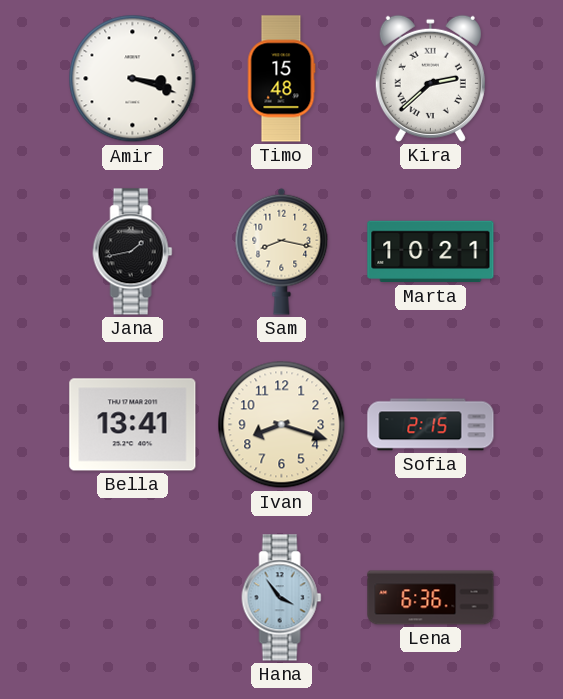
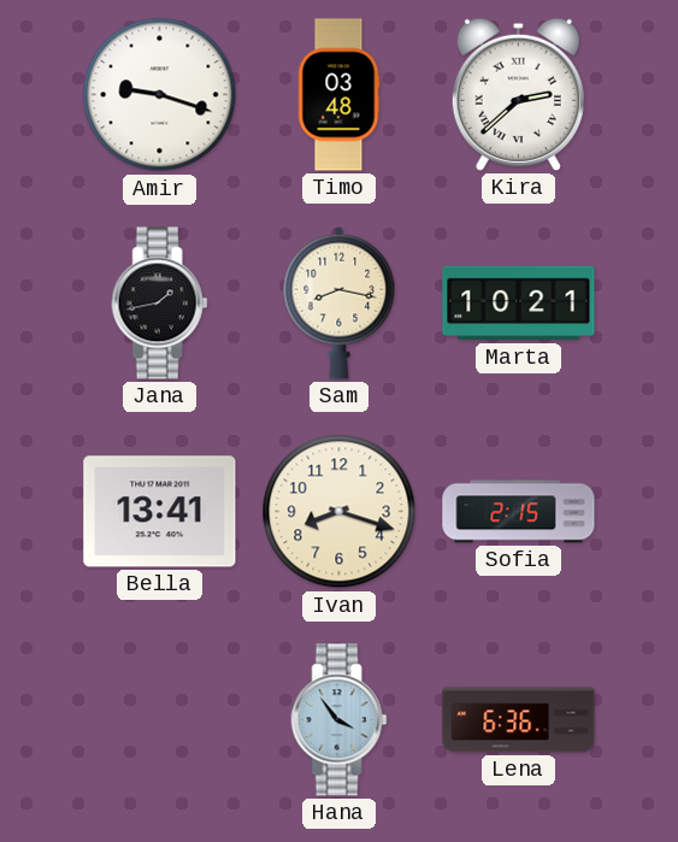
Amir: 3:18 -> 9:18 (160, 95)
Timo: 15:48 -> 03:48 (338, 95)
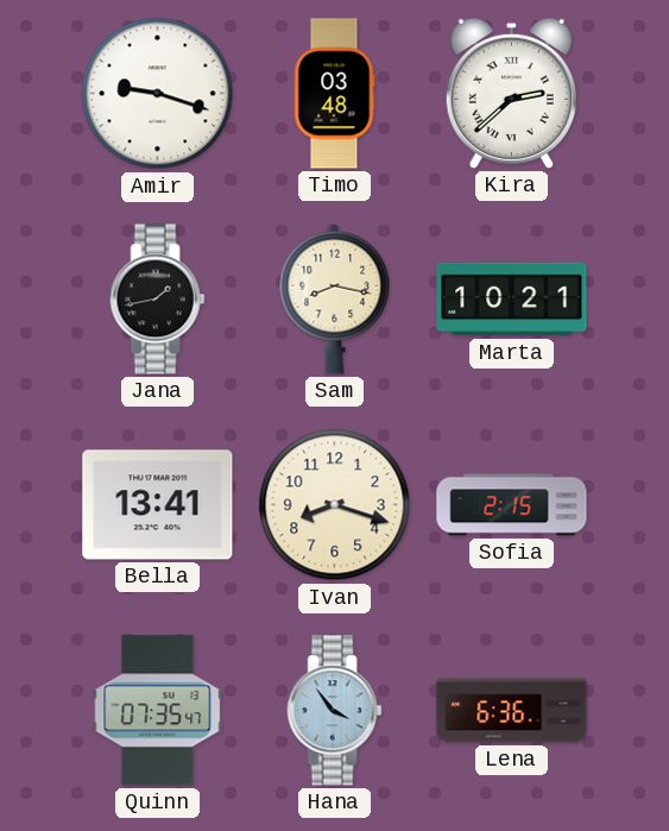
Quinn: none -> 07:35 (158, 711)
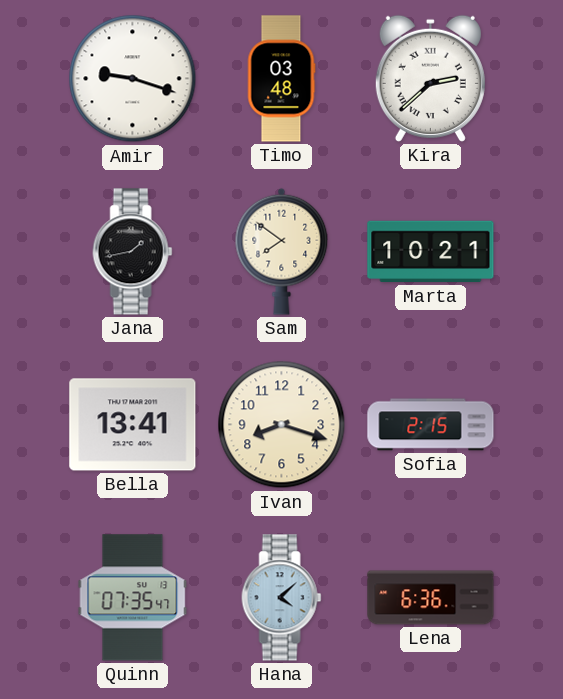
Sam: 8:17 -> 7:51 (282, 251)
Hana: 3:54 -> 4:08 (282, 598)
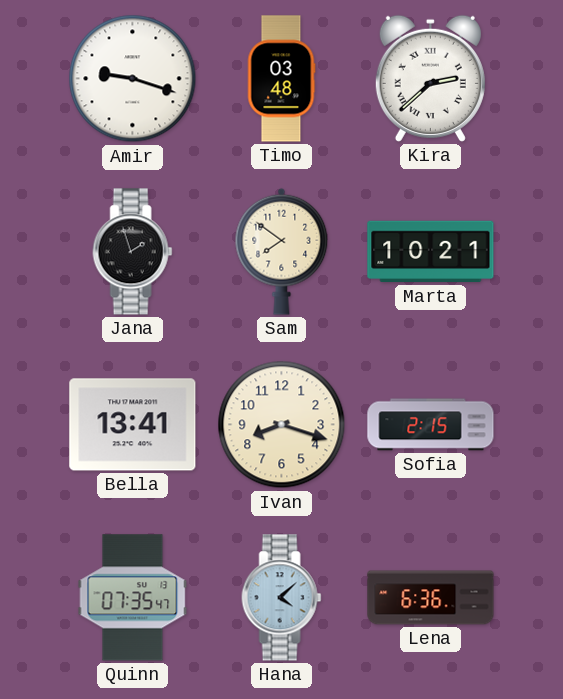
Jana: 1:43 -> 1:57 (133, 252)
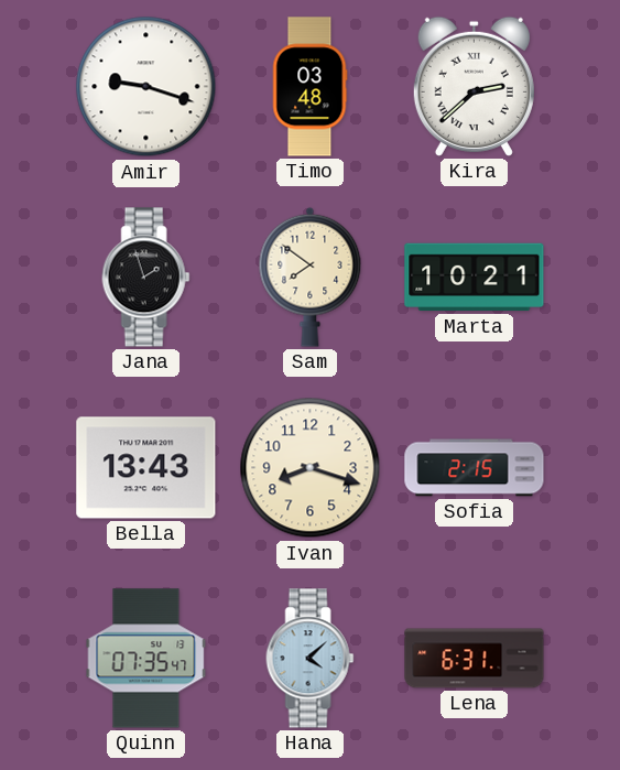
Bella: 13:41 -> 13:43 (146, 468)
Lena: 6:36 -> 6:31 (475, 659)
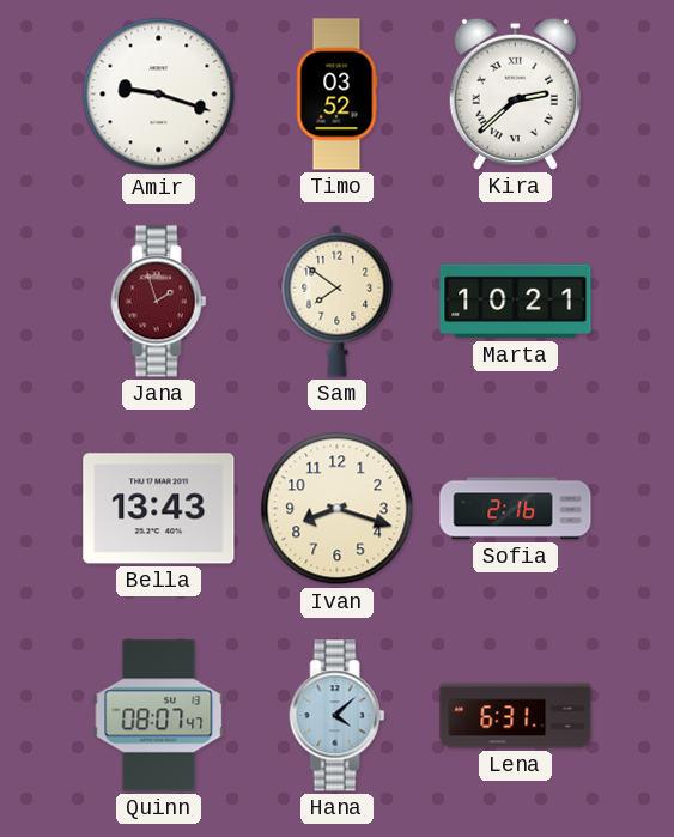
Timo: 03:48 -> 03:52 (336, 95)
Jana dial: black -> burgundy (159, 302)
Sofia: 2:15 -> 2:16 (516, 509)
Quinn: 07:35 -> 08:07 (159, 716)
